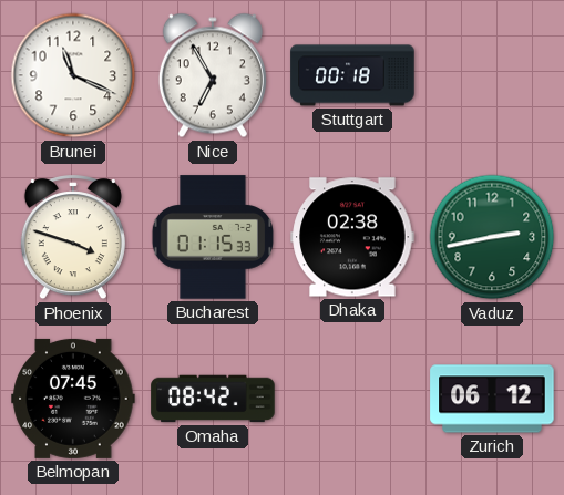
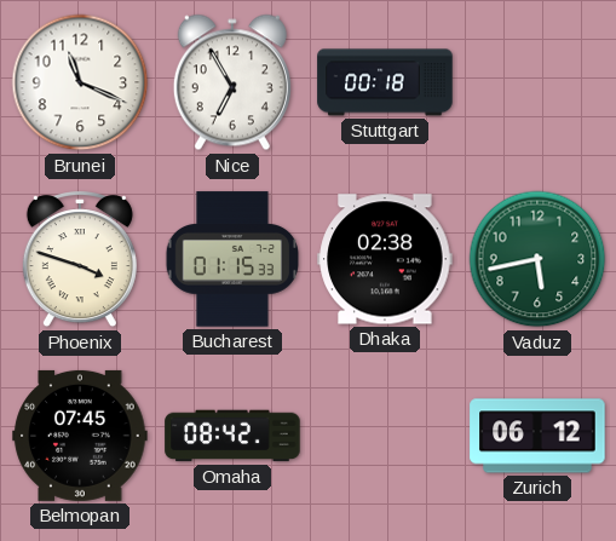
Vaduz: 2:43 -> 5:43 (537, 259)
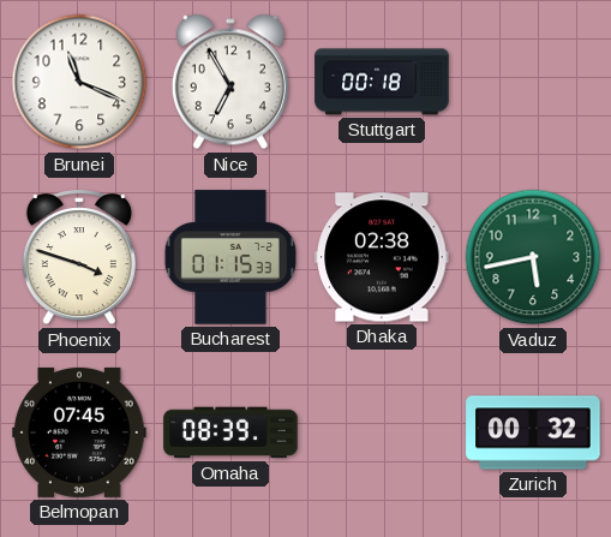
Omaha: 08:42 -> 08:39 (230, 432)
Zurich: 06:12 -> 00:32 (533, 432)
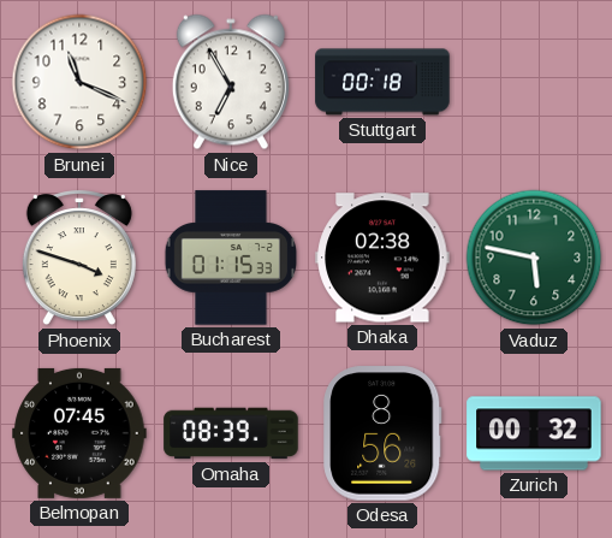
Vaduz: 5:43 -> 5:47 (534, 258)
Odesa: none -> 8:56 (382, 433)
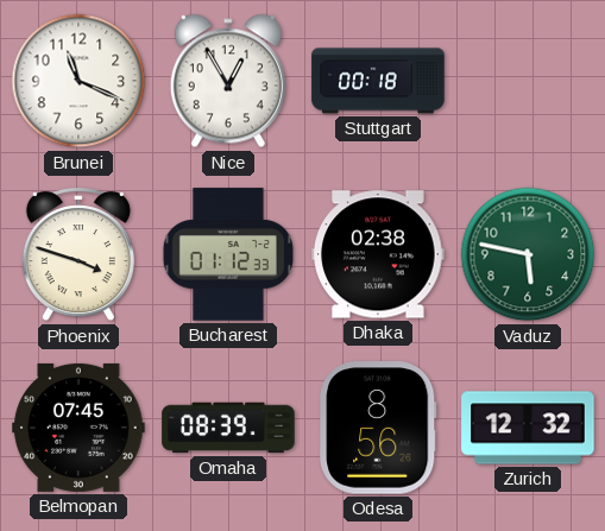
Nice: 6:55 -> 12:55 (228, 81)
Bucharest: 01:15 -> 01:12 (227, 254)
Zurich: 00:32 -> 12:32 (528, 428)
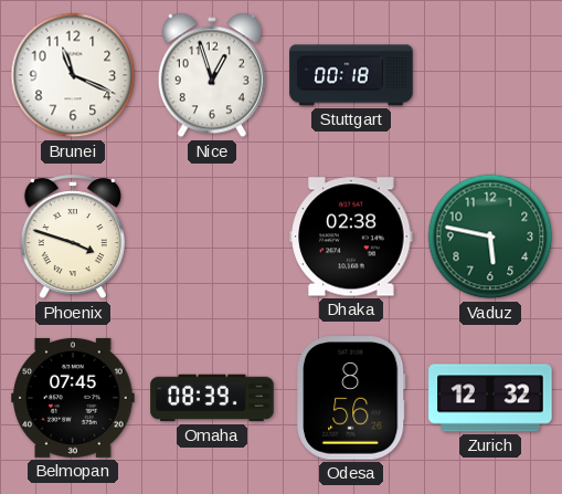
Nice: 12:55 -> 12:57 (212, 75)
Bucharest: 01:12 -> none (227, 254)
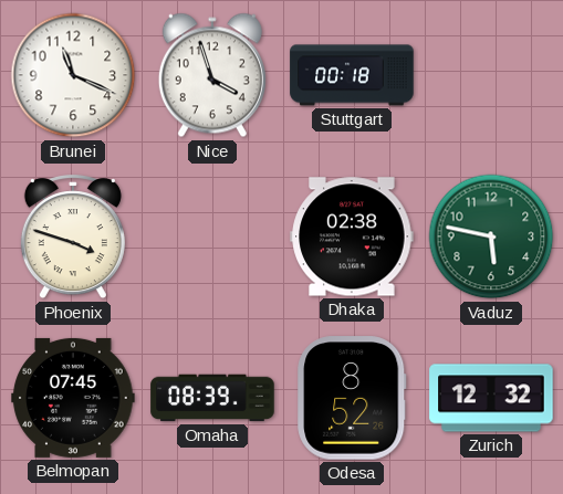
Nice: 12:57 -> 3:57 (212, 75)
Odesa: 8:56 -> 8:52 (352, 398)
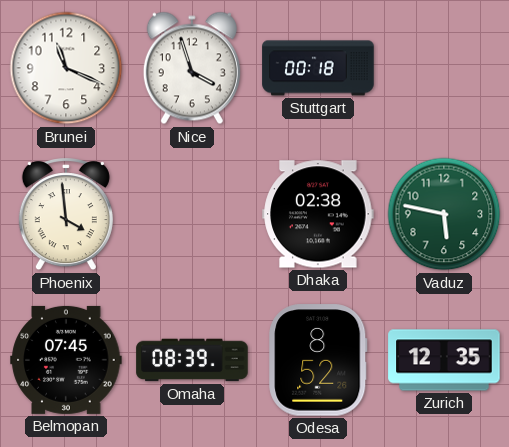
Phoenix: 3:48 -> 3:59 (66, 215)
Zurich: 12:32 -> 12:35 (444, 360)
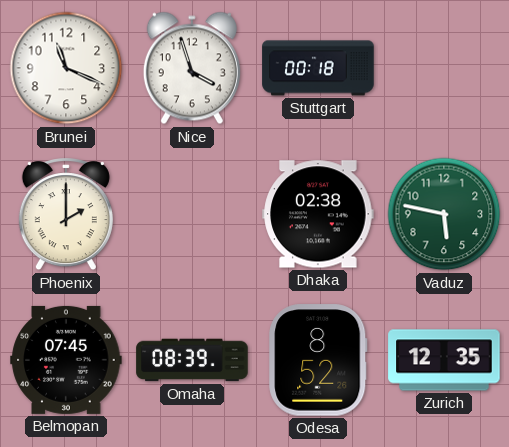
Phoenix: 3:59 -> 2:00 (66, 215)
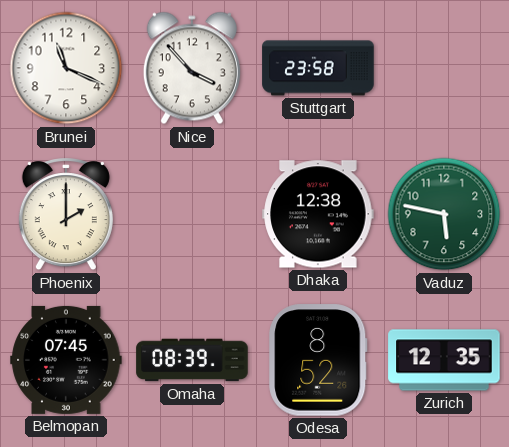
Nice: 3:57 -> 3:53 (192, 68)
Stuttgart: 00:18 -> 23:58 (318, 68)
Dhaka: 02:38 -> 12:38 (318, 214)
